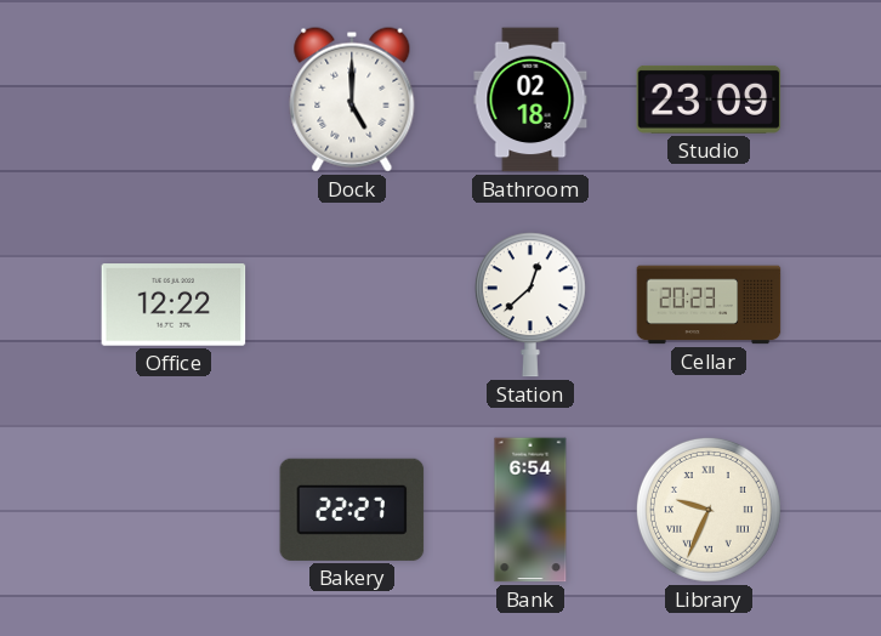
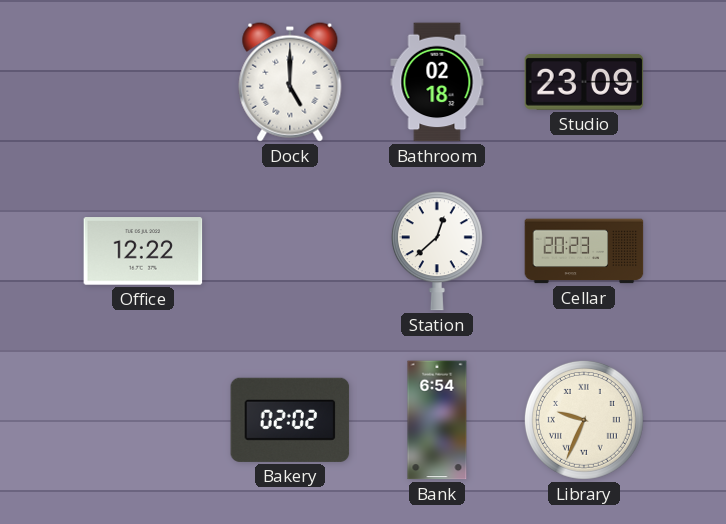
Bakery: 22:27 -> 02:02 (290, 420)
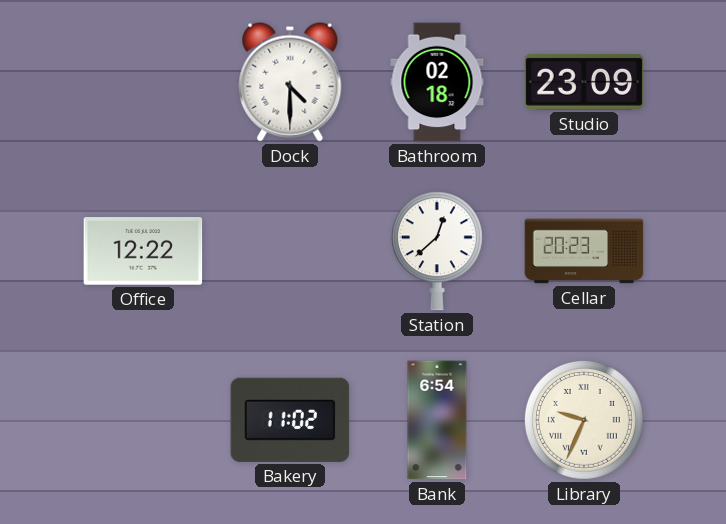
Dock: 5:00 -> 4:30 (290, 82)
Bakery: 02:02 -> 11:02 (290, 420)
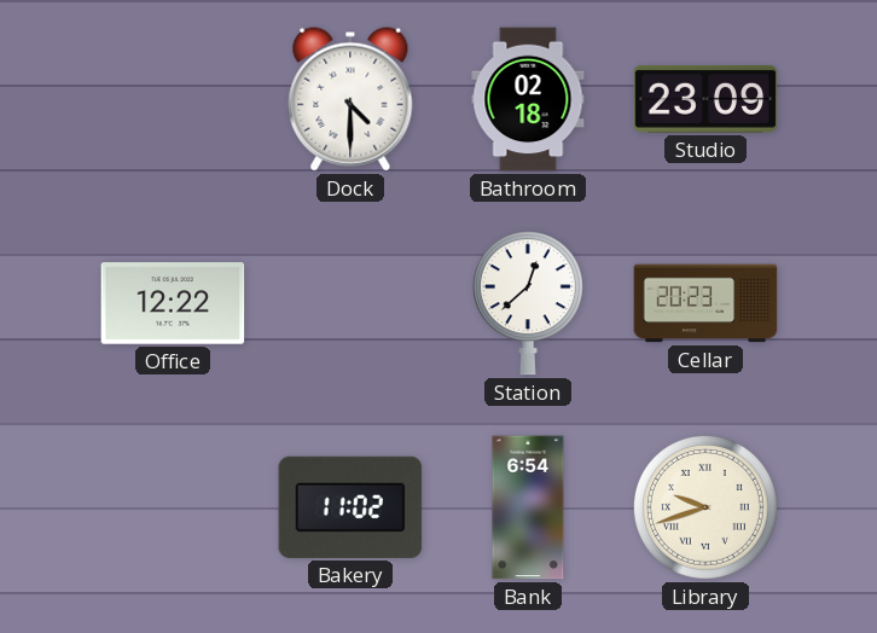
Library: 9:34 -> 9:42 (705, 507)
